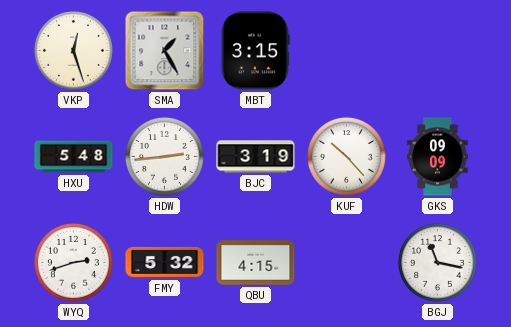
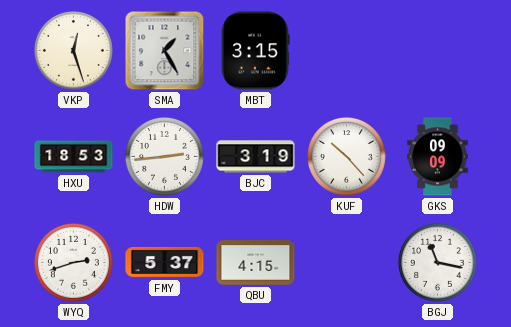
HXU: 5:48 -> 18:53 (74, 157)
FMY: 5:32 -> 5:37 (165, 262)
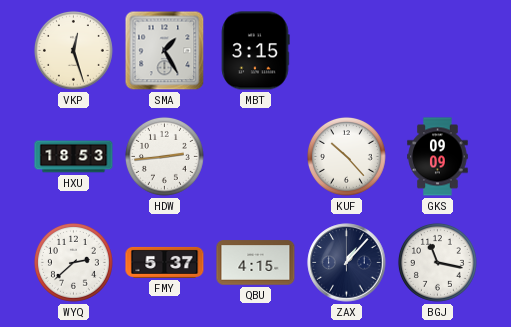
BJC: 3:19 -> none (256, 157)
WYQ: 2:42 -> 2:38 (73, 262)
ZAX: none -> 1:07 (347, 263)
